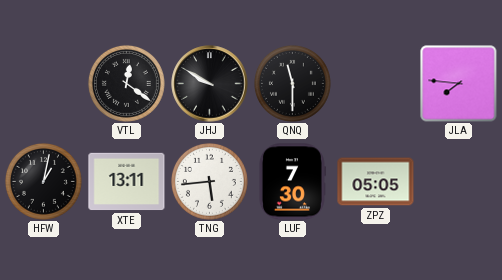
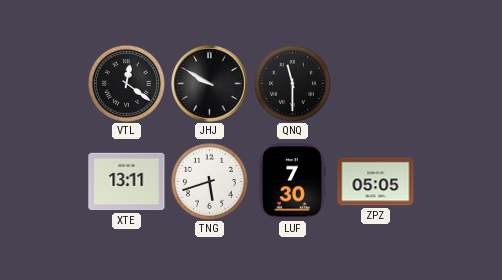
JLA: 7:46 -> none (459, 84)
HFW: 1:02 -> none (43, 181)
TNG: 5:44 -> 5:42 (209, 181)
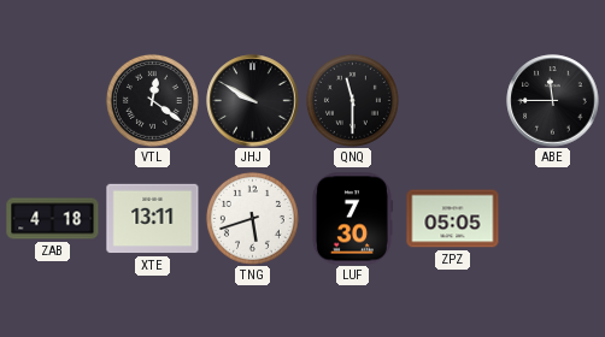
ABE: none -> 11:45 (553, 101)
ZAB: none -> 4:18 (53, 219)
